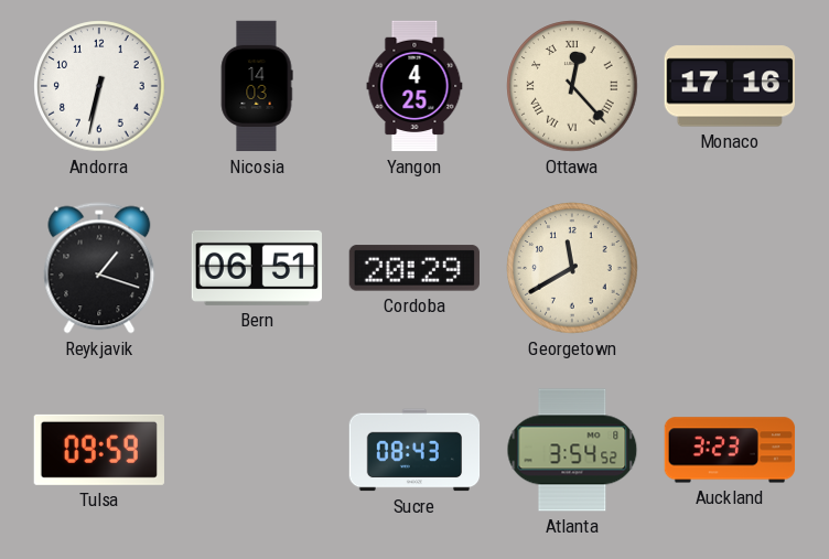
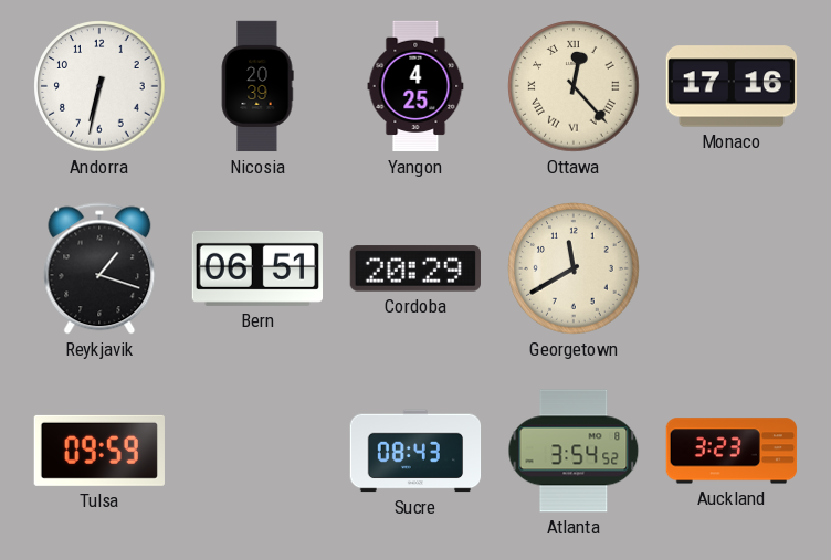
Nicosia: 14:03 -> 20:39 (257, 86)
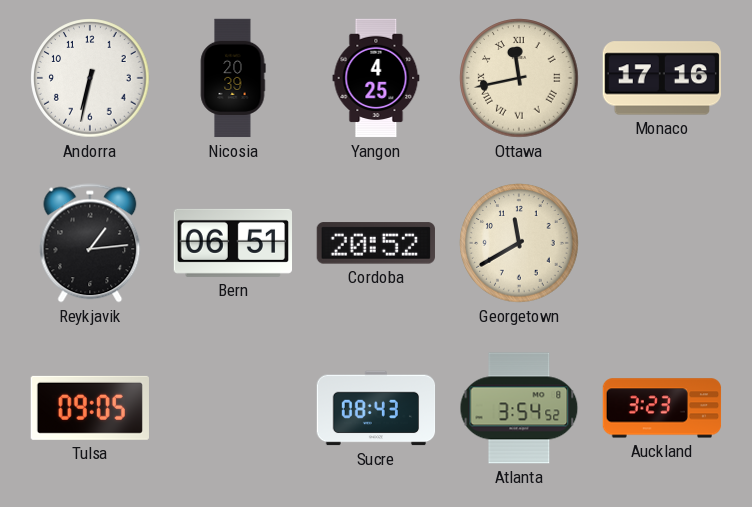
Ottawa: 12:23 -> 11:43 (519, 78)
Reykjavik: 1:18 -> 1:14 (90, 243)
Cordoba: 20:29 -> 20:52 (376, 243)
Tulsa: 09:59 -> 09:05 (90, 408)
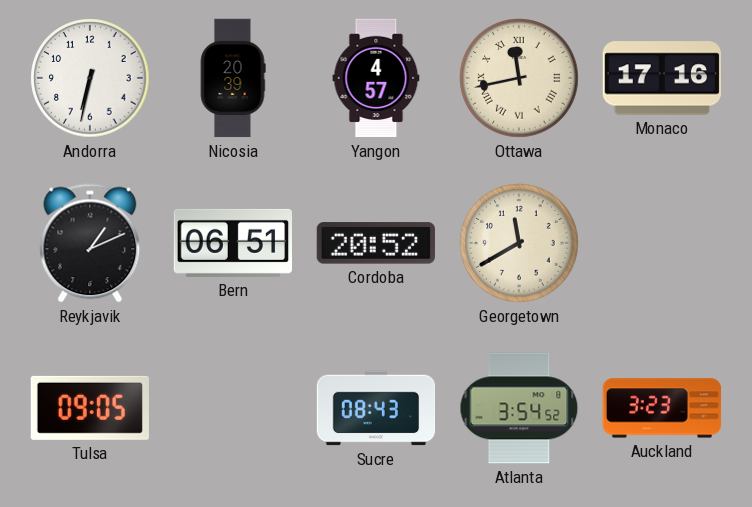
Yangon: 4:25 -> 4:57 (376, 78)
Reykjavik: 1:14 -> 1:11 (90, 243)
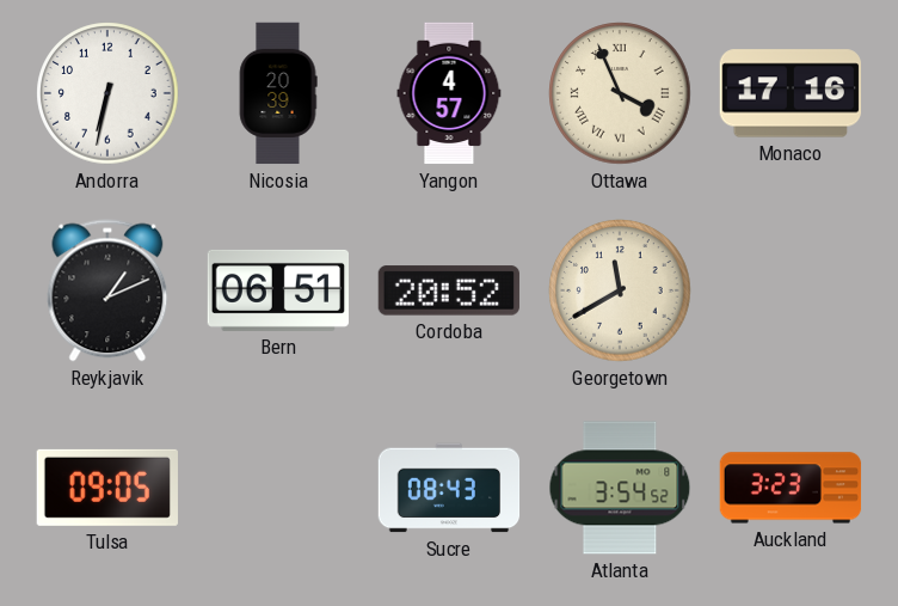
Ottawa: 11:43 -> 3:56 (620, 93)
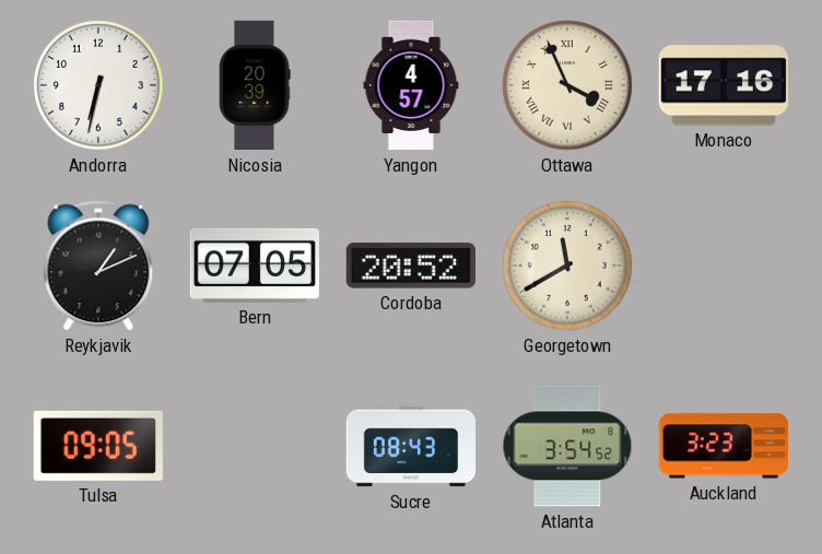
Bern: 06:51 -> 07:05 (255, 266)
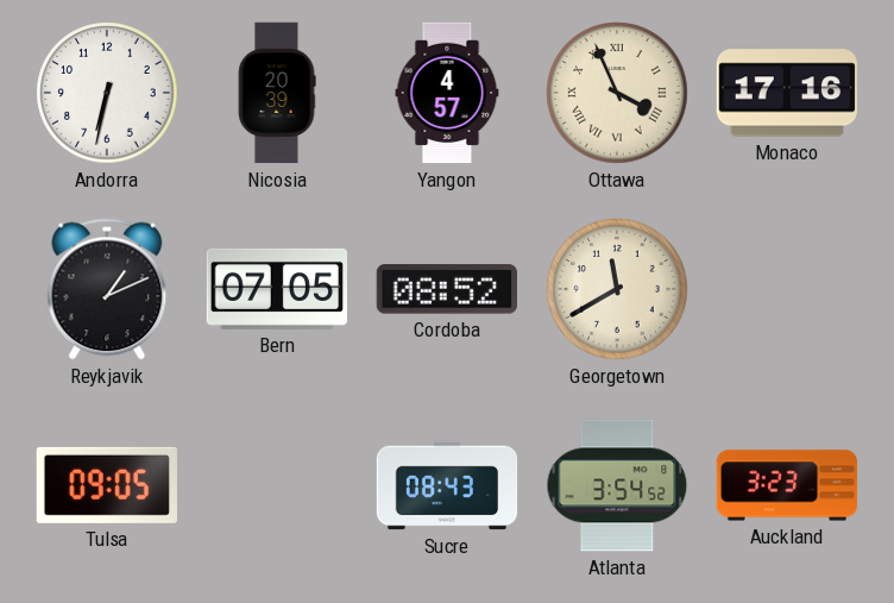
Cordoba: 20:52 -> 08:52 (447, 289)
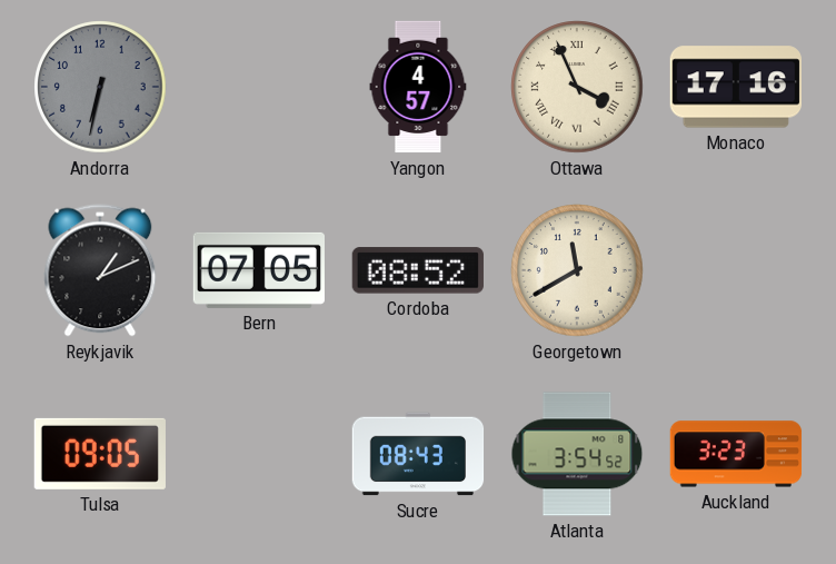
Andorra dial: white -> grey (100, 87)
Nicosia: 20:39 -> none (277, 93)
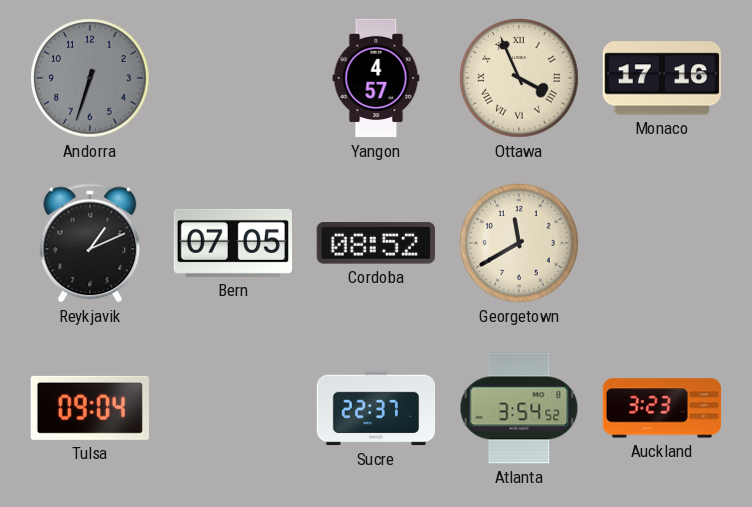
Andorra: 6:32 -> 6:33 (90, 78)
Tulsa: 09:05 -> 09:04 (90, 408)
Sucre: 08:43 -> 22:37 (376, 408)
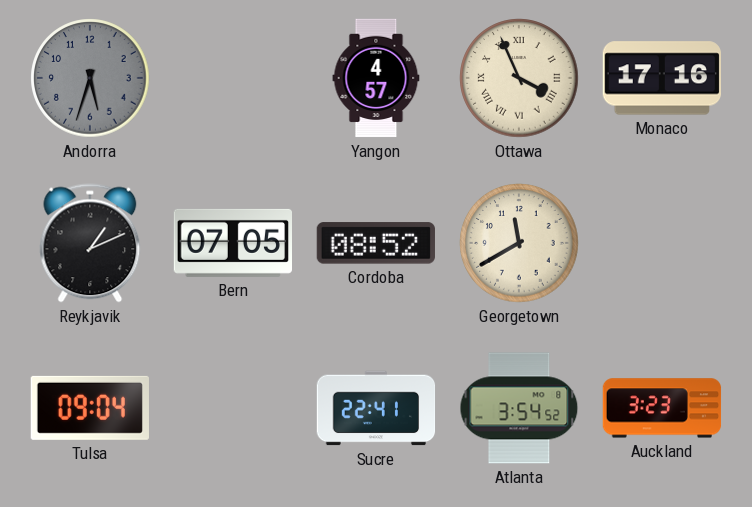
Andorra: 6:33 -> 5:33 (90, 78)
Sucre: 22:37 -> 22:41 (376, 408)
